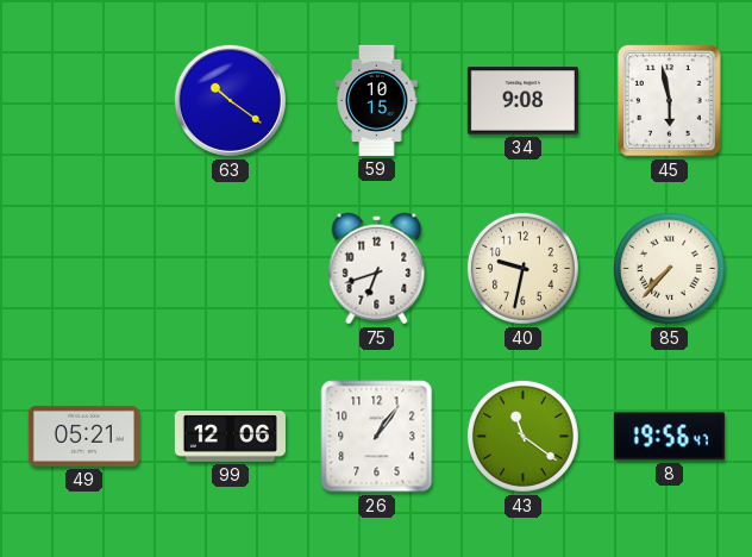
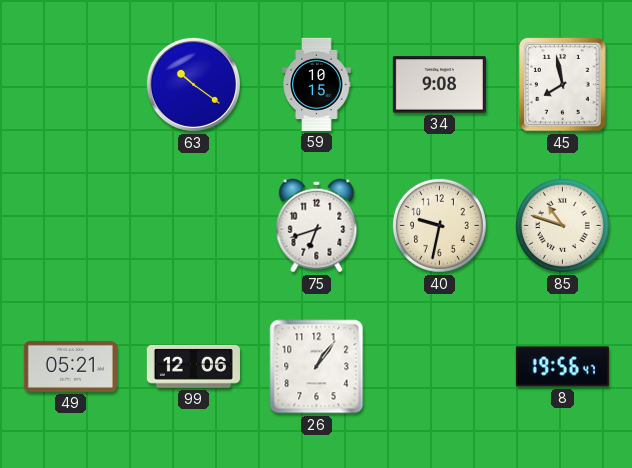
45: 5:58 -> 7:58 (563, 85)
85: 7:37 -> 10:48 (562, 225)
43: 11:21 -> none (522, 436)
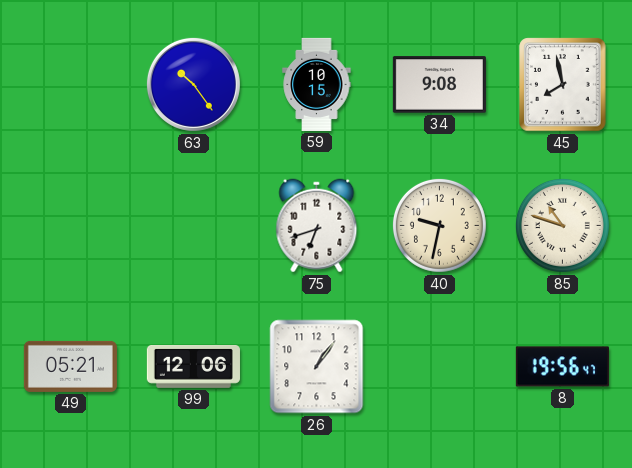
63: 10:21 -> 10:24 (193, 84)
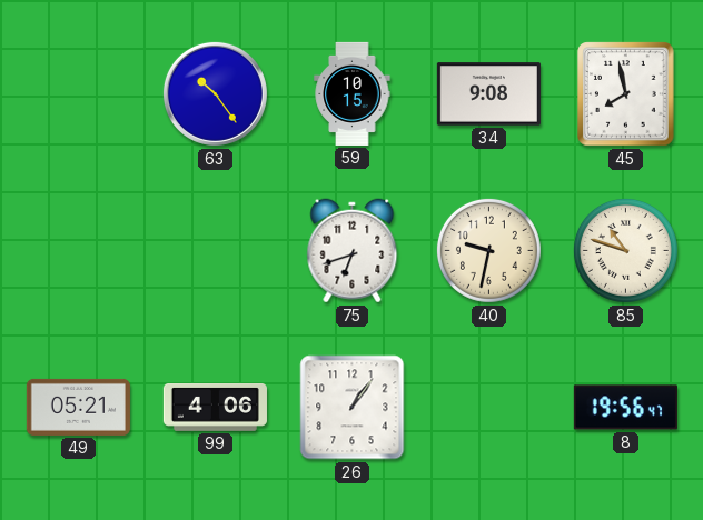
99: 12:06 -> 4:06 (215, 407)
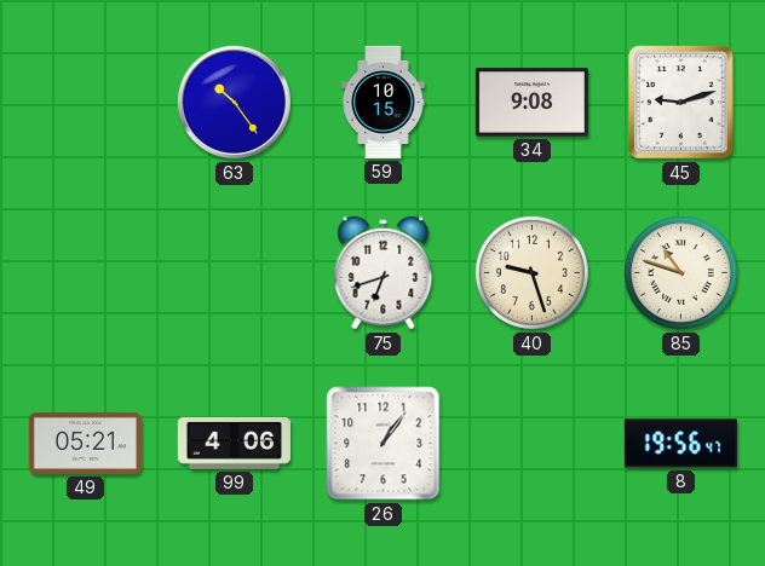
45: 7:58 -> 9:12 (681, 103)
40: 9:32 -> 9:27 (531, 272)
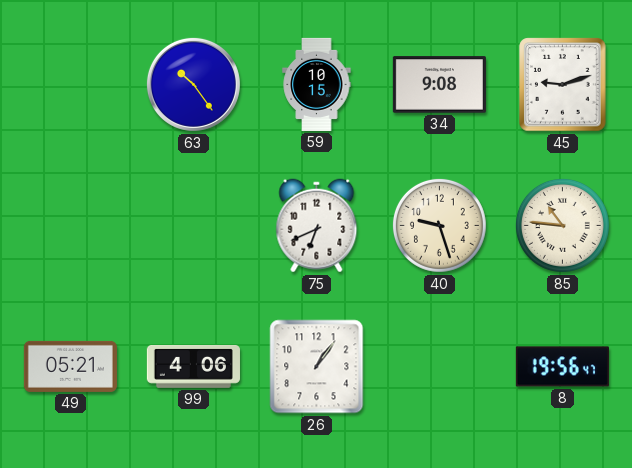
75: 6:42 -> 6:41 (317, 226)
85: 10:48 -> 10:46 (562, 225)
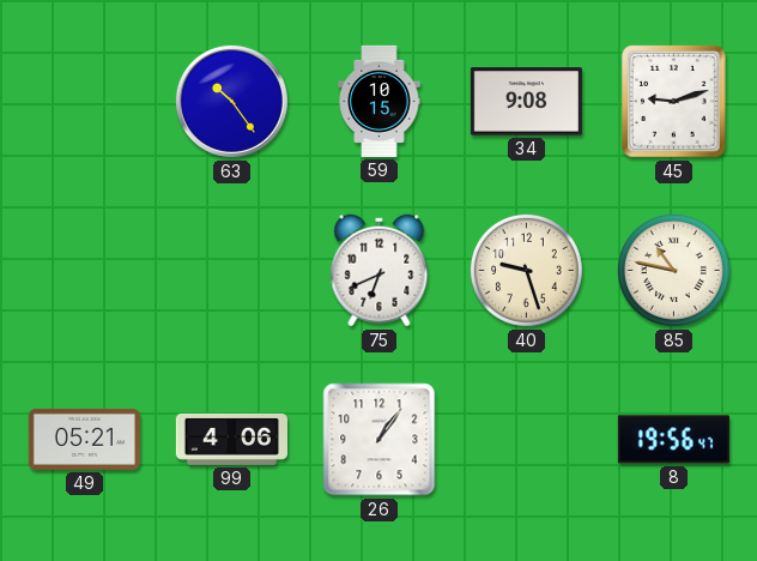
85: 10:46 -> 10:47 (673, 270)
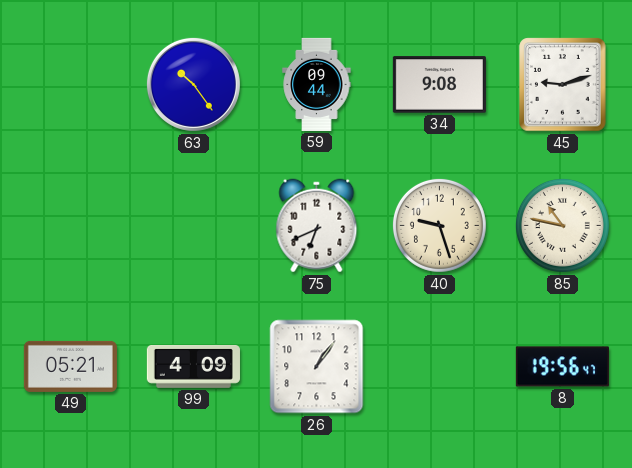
59: 10:15 -> 09:44 (317, 84)
99: 4:06 -> 4:09 (193, 366)
